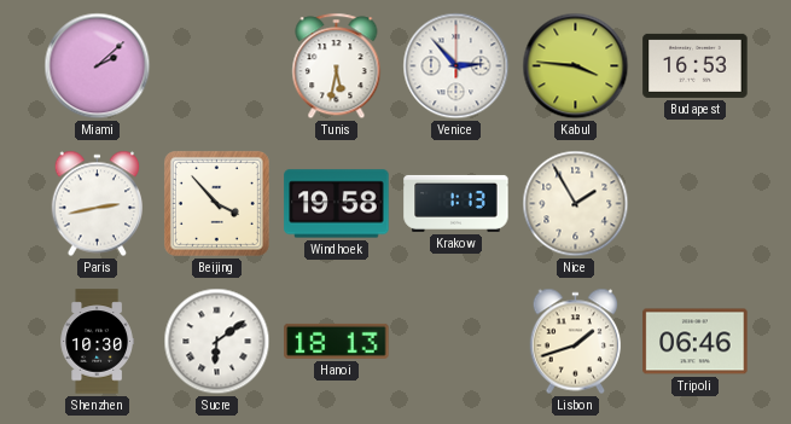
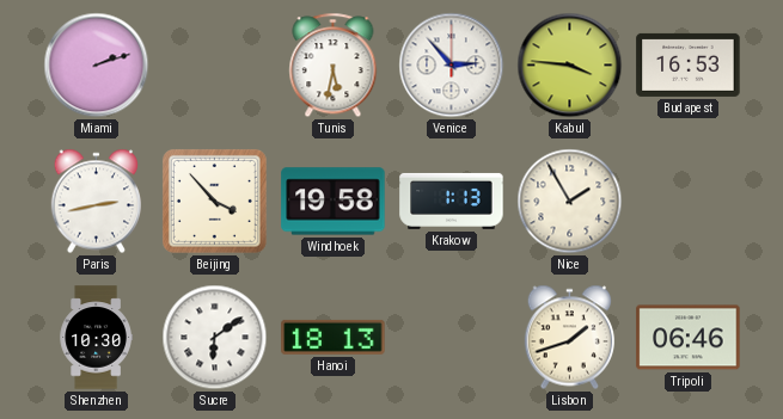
Miami: 2:08 -> 2:12 (97, 66)
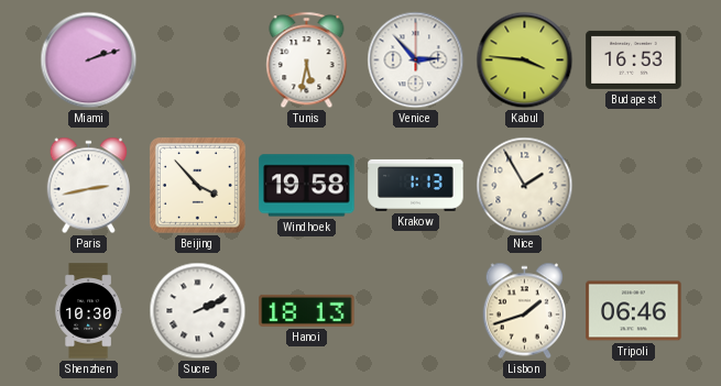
Sucre: 6:09 -> 2:11 (198, 311)
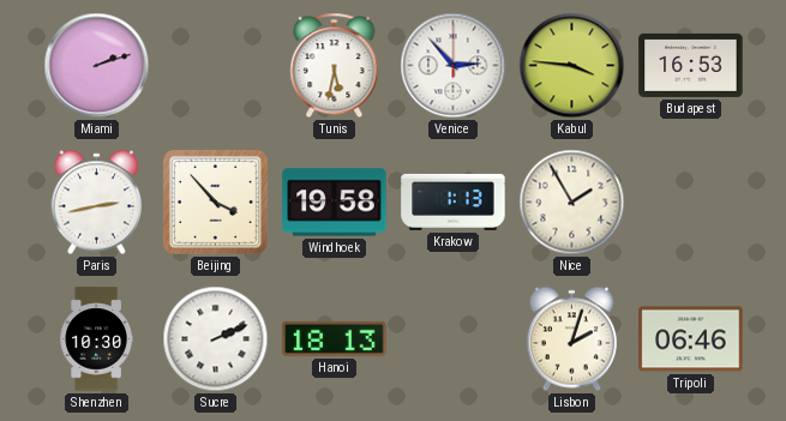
Lisbon: 1:42 -> 2:03 (571, 339)
